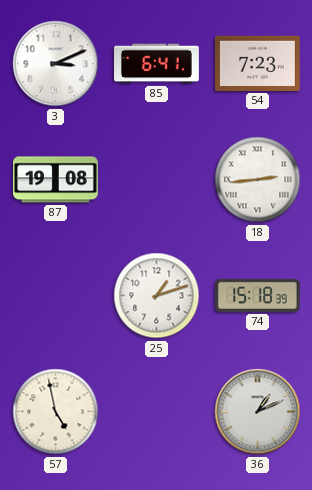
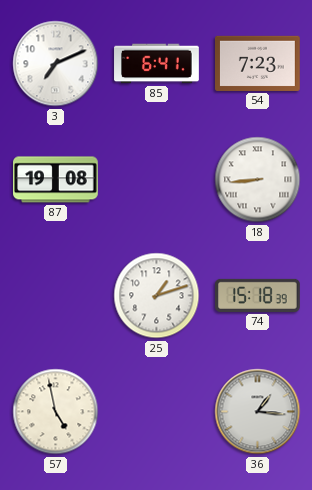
3: 3:11 -> 7:11 (56, 64)
18: 2:44 -> 8:44 (258, 180)
36: 1:11 -> 1:16 (258, 412)
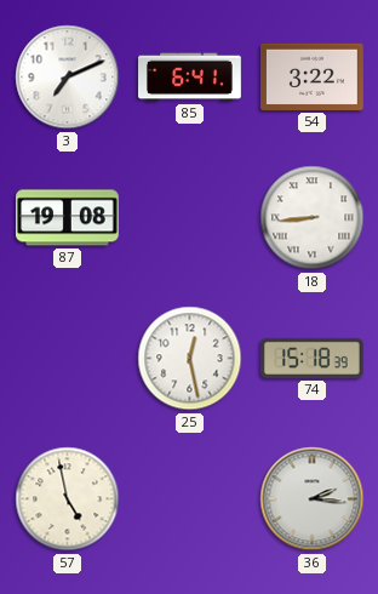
54: 7:23 -> 3:22 (313, 76)
25: 1:12 -> 12:28 (190, 359)
36: 1:16 -> 2:16 (313, 499)
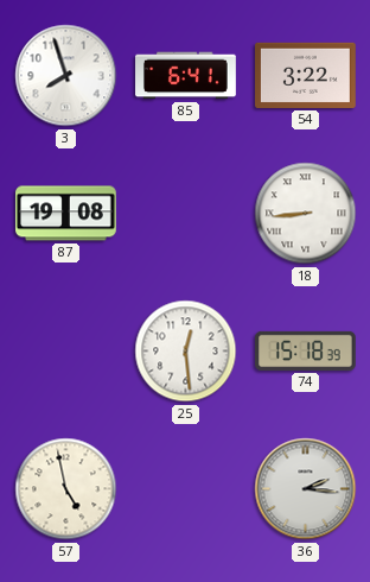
3: 7:11 -> 7:57 (66, 76)
25: 12:28 -> 12:29 (186, 352)
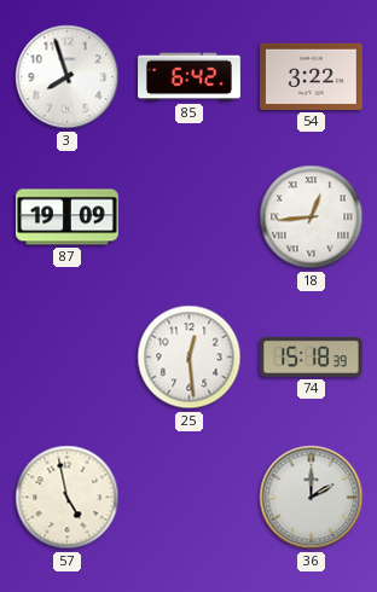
85: 6:41 -> 6:42 (190, 77)
87: 19:08 -> 19:09 (68, 217)
18: 8:44 -> 12:44 (312, 217)
36: 2:16 -> 2:00 (312, 498)
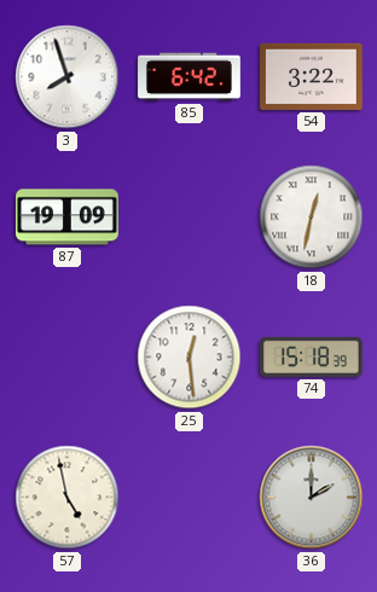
18: 12:44 -> 12:32 (312, 217)
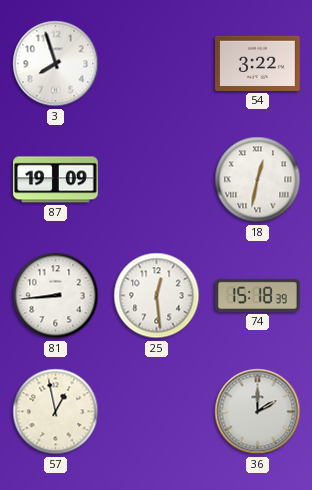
85: 6:42 -> none (190, 77)
81: none -> 8:44 (56, 296)
57: 4:58 -> 12:58 (56, 412)
